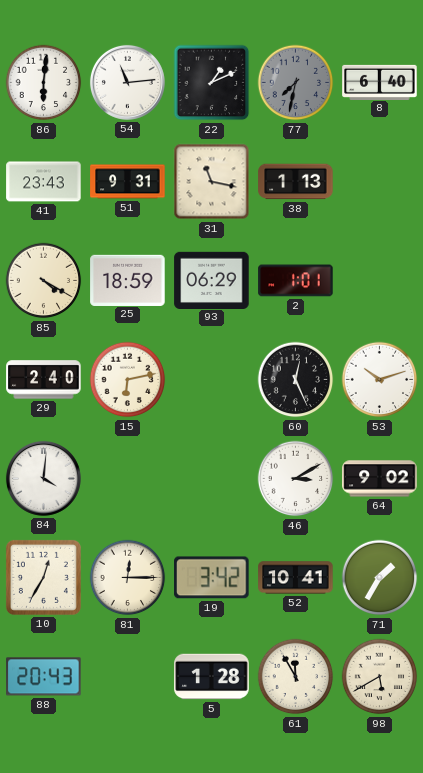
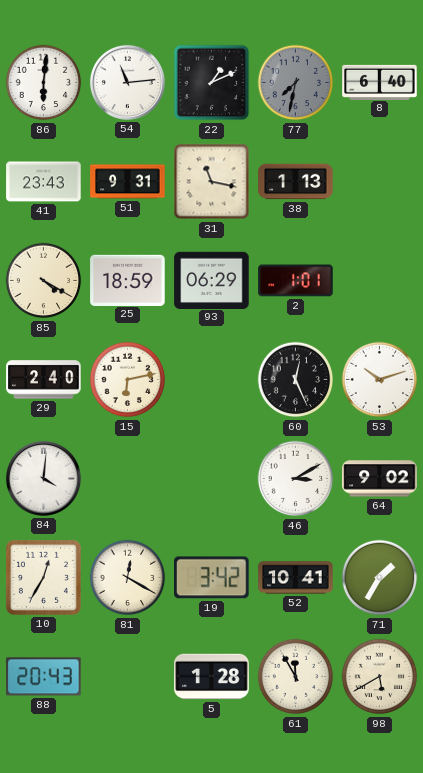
81: 12:15 -> 12:20 (128, 578)
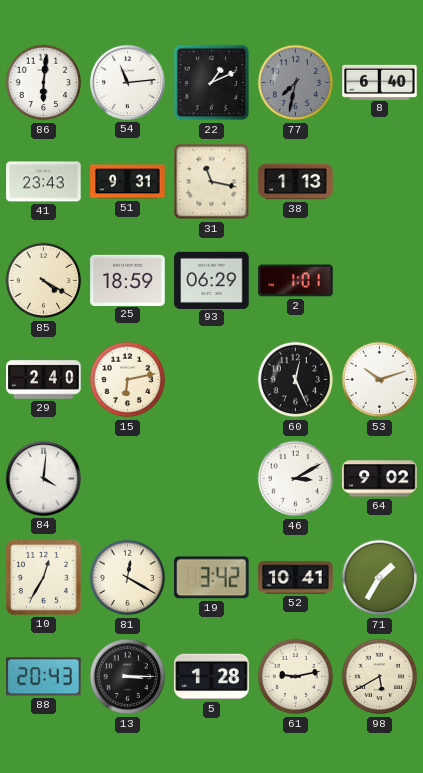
13: none -> 3:15 (128, 677)
61: 11:55 -> 9:13 (296, 677)
